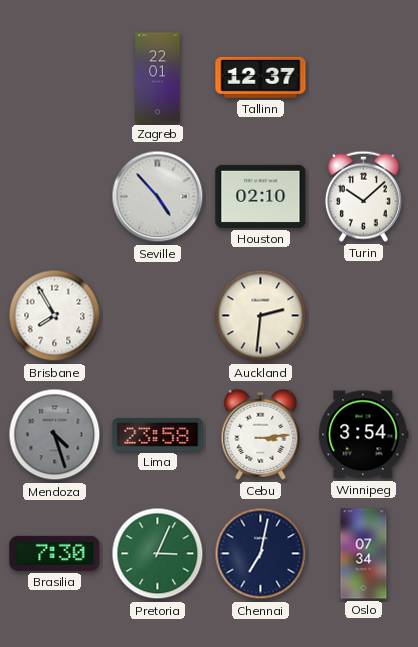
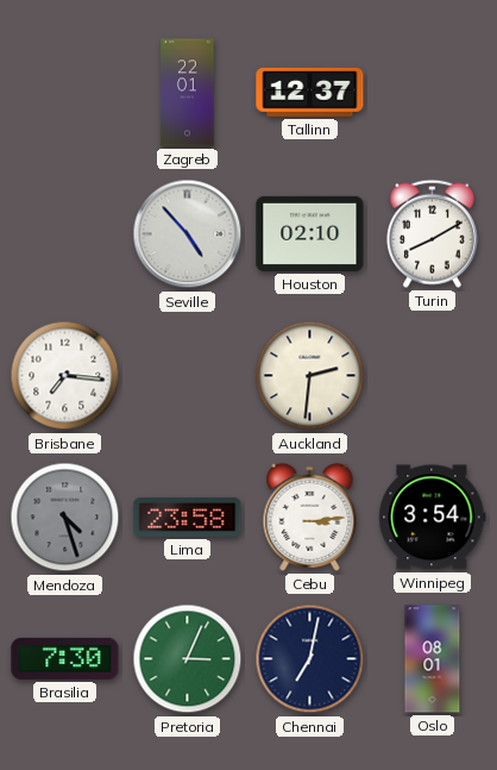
Turin: 10:08 -> 8:10 (432, 233)
Brisbane: 7:55 -> 7:16 (65, 376)
Oslo: 07:34 -> 08:01 (433, 659)
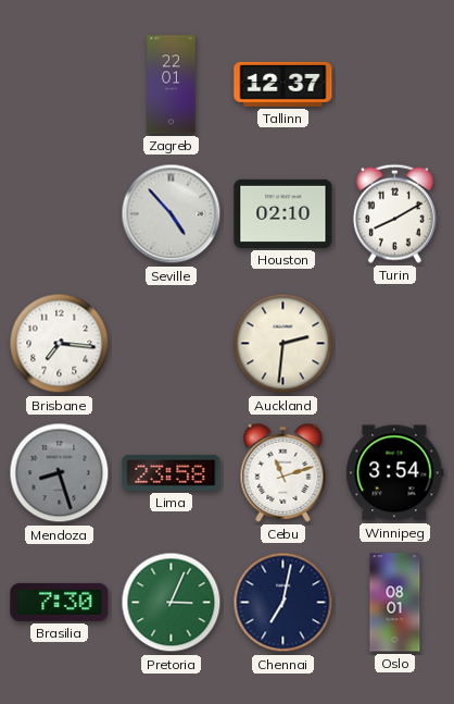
Mendoza: 4:27 -> 8:27 (60, 473)
Cebu: 3:14 -> 11:12 (283, 472)
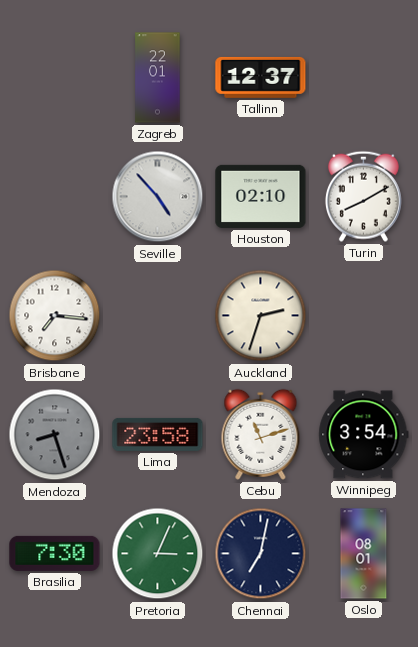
Auckland: 2:31 -> 2:33 (261, 316)
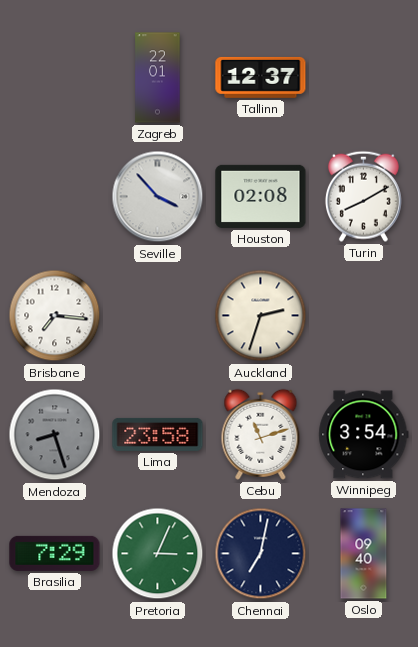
Seville: 4:53 -> 3:53 (158, 197)
Houston: 02:10 -> 02:08 (261, 196)
Brasilia: 7:30 -> 7:29 (55, 553)
Oslo: 08:01 -> 09:40 (364, 554)
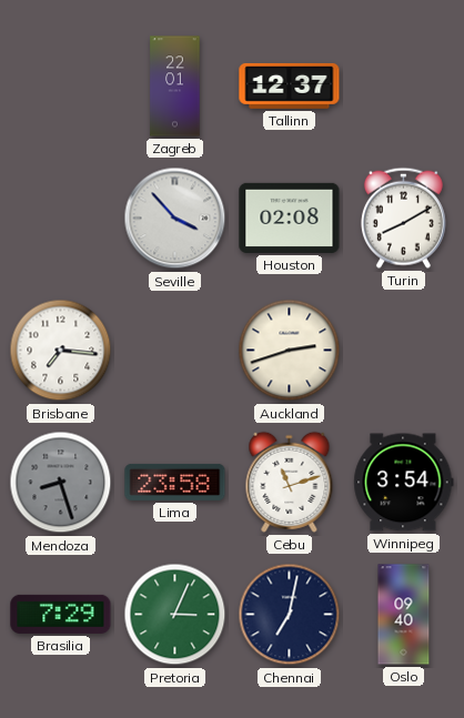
Auckland: 2:33 -> 2:42 (290, 351)
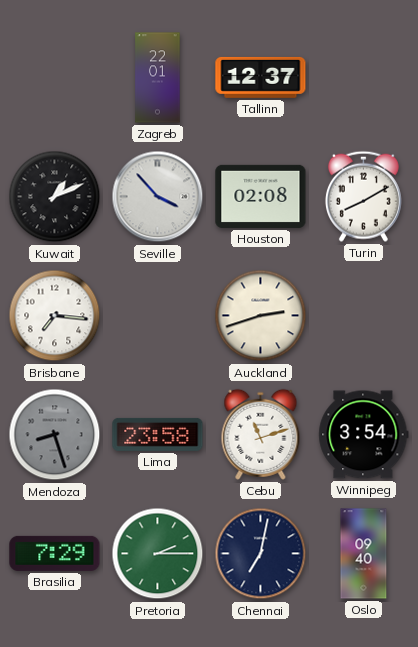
Kuwait: none -> 1:11 (55, 197)
Pretoria: 3:04 -> 2:15 (158, 554)
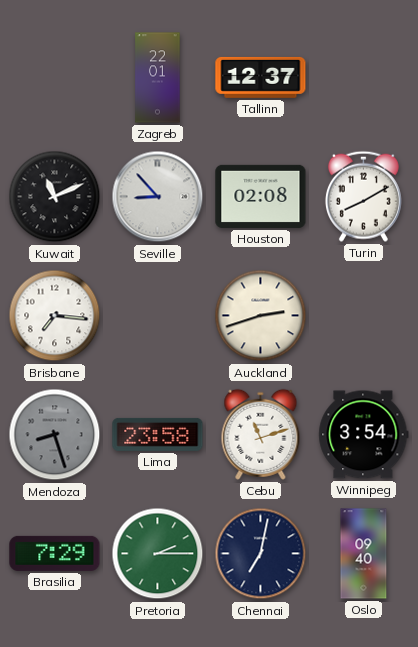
Kuwait: 1:11 -> 11:11 (55, 197)
Seville: 3:53 -> 8:53 (158, 197)
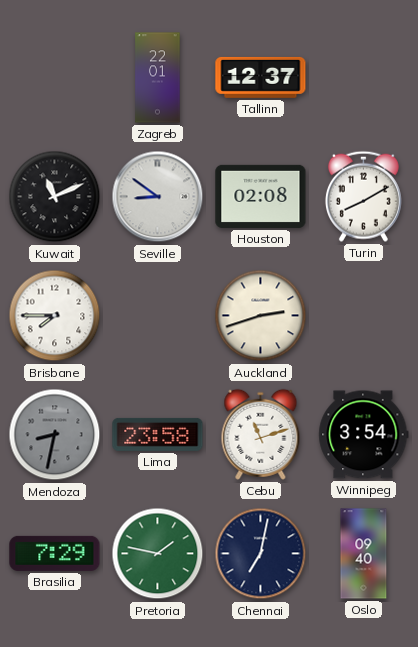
Seville: 8:53 -> 8:51 (158, 197)
Brisbane: 7:16 -> 7:45 (55, 316)
Mendoza: 8:27 -> 8:32 (55, 435)
Pretoria: 2:15 -> 1:47 (158, 554)
